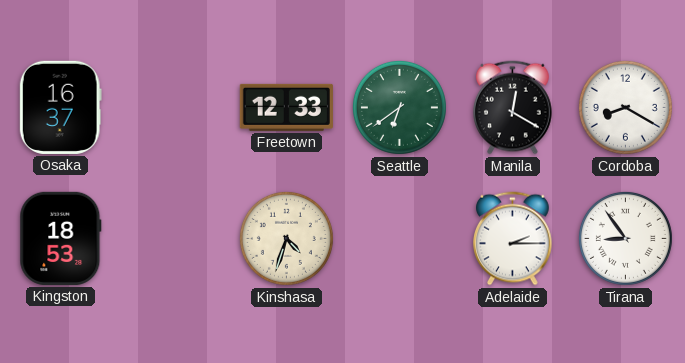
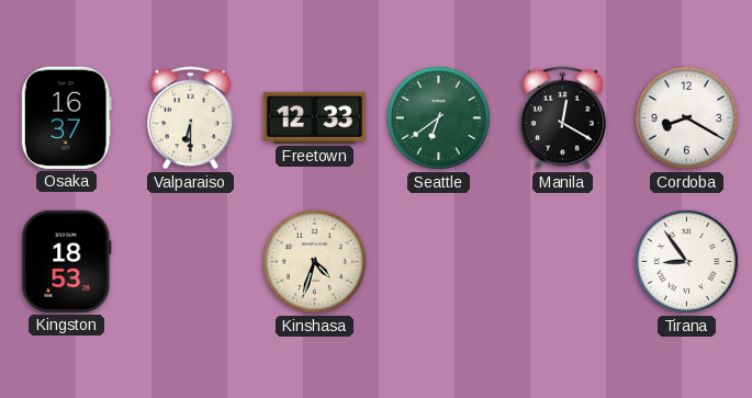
Valparaiso: none -> 6:30 (191, 118)
Adelaide: 2:15 -> none (513, 239)
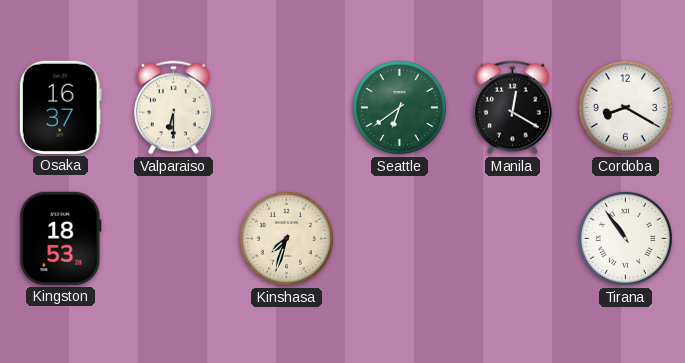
Freetown: 12:33 -> none (314, 117)
Kinshasa: 4:33 -> 7:33 (286, 238)
Tirana: 8:54 -> 10:54 (625, 238)
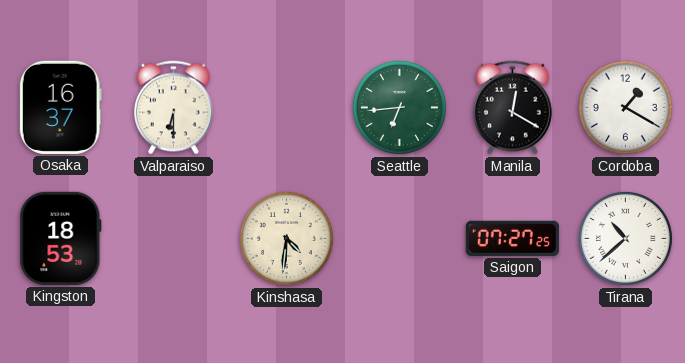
Seattle: 6:39 -> 6:44 (399, 107)
Cordoba: 8:20 -> 1:20 (625, 107)
Kinshasa: 7:33 -> 4:31 (286, 238)
Saigon: none -> 07:27 (512, 238)
Tirana: 10:54 -> 10:38 (625, 238)
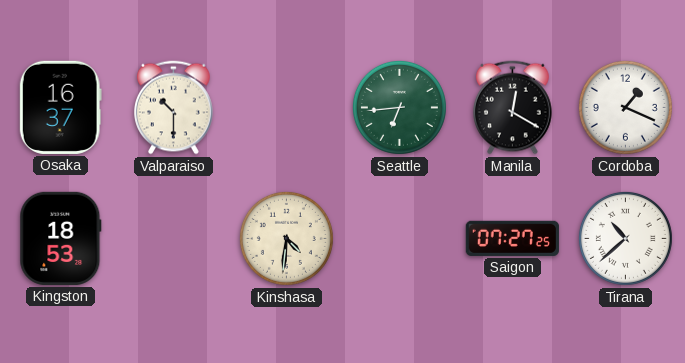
Valparaiso: 6:30 -> 10:30 (174, 108)
Cordoba: 1:20 -> 1:19 (625, 107)
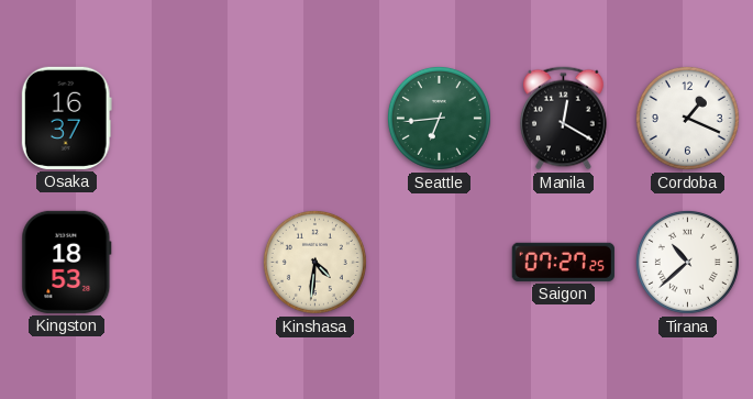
Valparaiso: 10:30 -> none (174, 108)
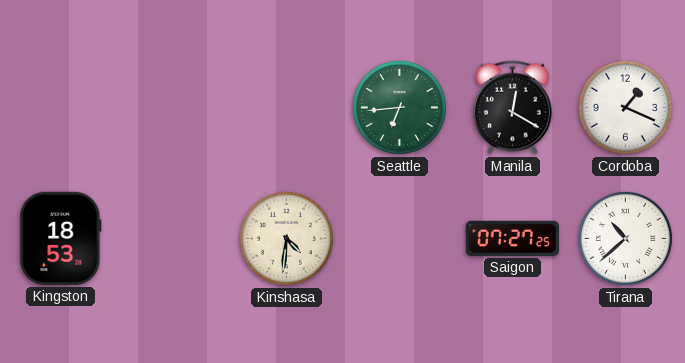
Osaka: 16:37 -> none (66, 118)
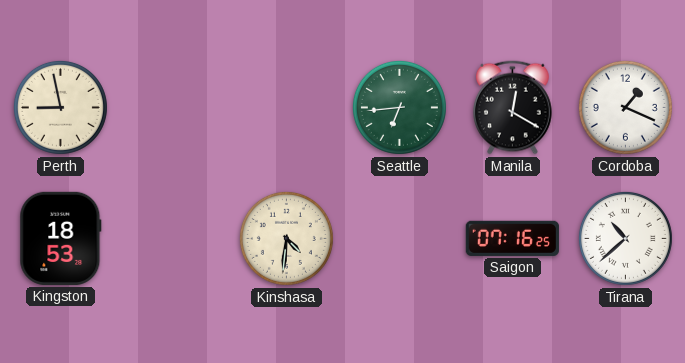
Perth: none -> 8:58 (60, 107)
Saigon: 07:27 -> 07:16 (512, 238)
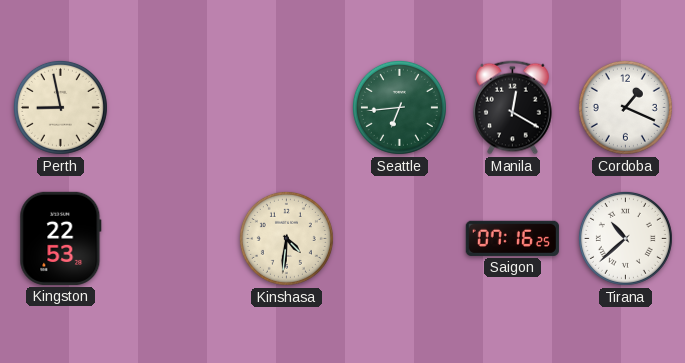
Kingston: 18:53 -> 22:53 (61, 238)
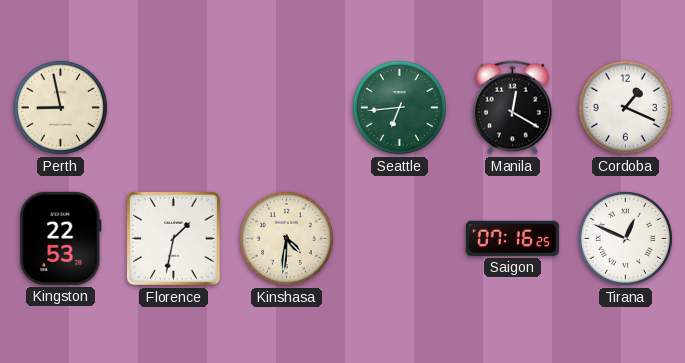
Florence: none -> 1:32 (173, 238)
Tirana: 10:38 -> 12:49 (625, 238)
